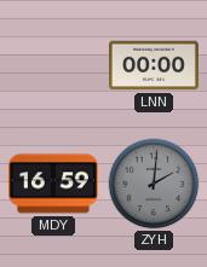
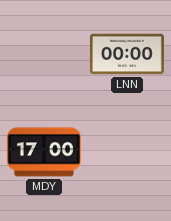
MDY: 16:59 -> 17:00 (44, 152)
ZYH: 2:01 -> none (154, 184)
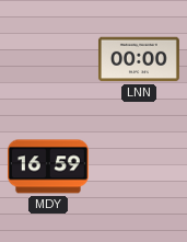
MDY: 17:00 -> 16:59 (48, 166)
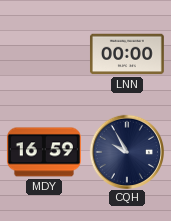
CQH: none -> 9:55 (126, 151)
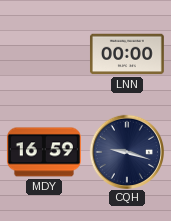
CQH: 9:55 -> 9:18 (126, 151)
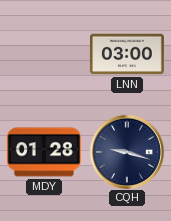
LNN: 00:00 -> 03:00 (127, 54)
MDY: 16:59 -> 01:28 (44, 152)
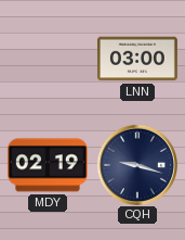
MDY: 01:28 -> 02:19 (48, 165)
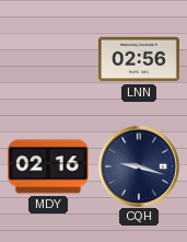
LNN: 03:00 -> 02:56 (139, 59)
MDY: 02:19 -> 02:16 (48, 166)
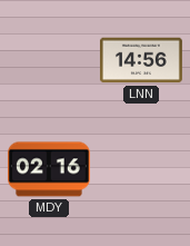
LNN: 02:56 -> 14:56 (141, 60)
CQH: 9:18 -> none (138, 165)
